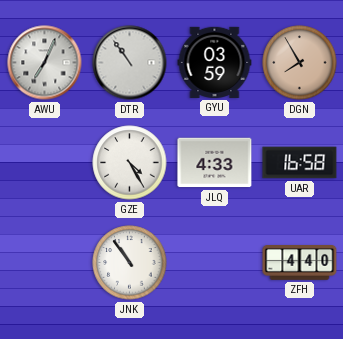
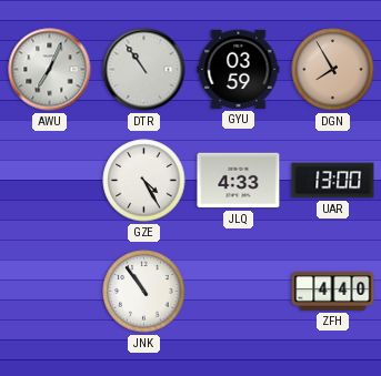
UAR: 16:58 -> 13:00 (333, 181)
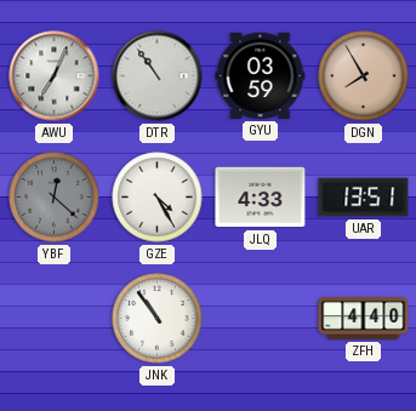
YBF: none -> 12:22 (55, 198)
UAR: 13:00 -> 13:51 (364, 198)
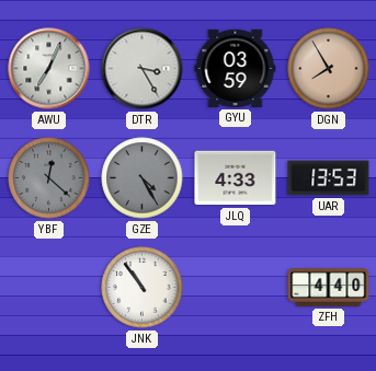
DTR: 10:54 -> 3:25 (143, 69)
GZE dial: white -> grey (143, 178)
UAR: 13:51 -> 13:53 (329, 178)
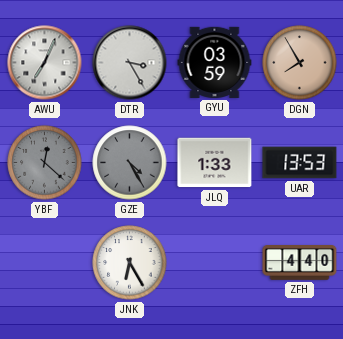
JLQ: 4:33 -> 1:33 (215, 163)
JNK: 10:54 -> 6:25 (130, 263)
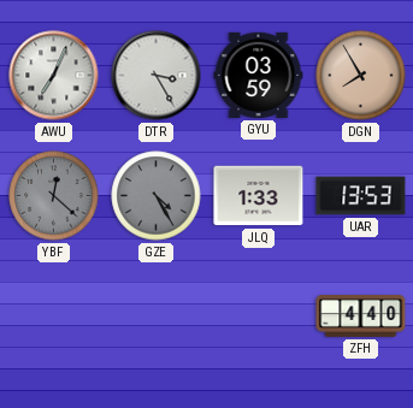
JNK: 6:25 -> none (130, 263)
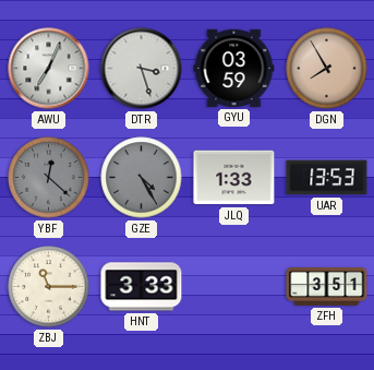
DTR: 3:25 -> 3:27 (142, 69)
ZBJ: none -> 11:15 (49, 287)
HNT: none -> 3:33 (142, 287)
ZFH: 4:40 -> 3:51 (327, 287)
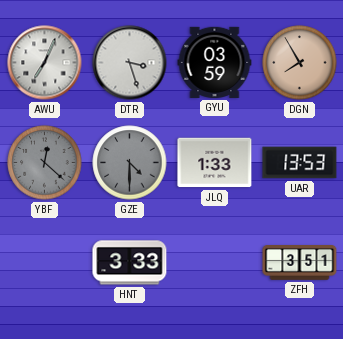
GZE: 4:25 -> 4:30 (130, 163)
ZBJ: 11:15 -> none (49, 287)
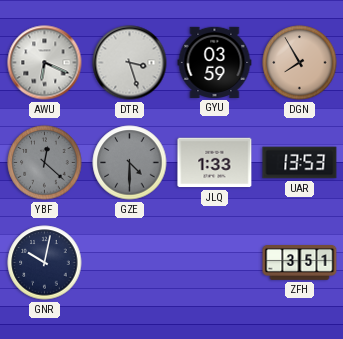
AWU: 7:04 -> 6:19 (45, 63)
GNR: none -> 10:02 (45, 263)
HNT: 3:33 -> none (130, 263)
